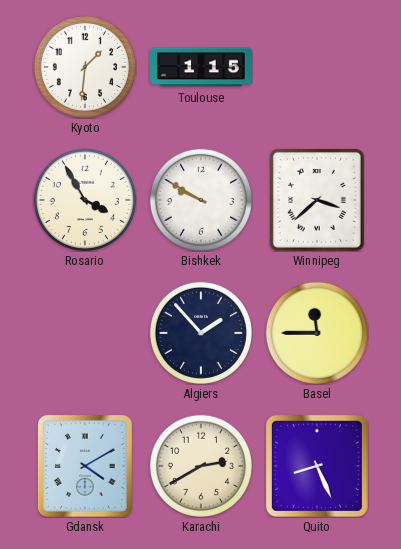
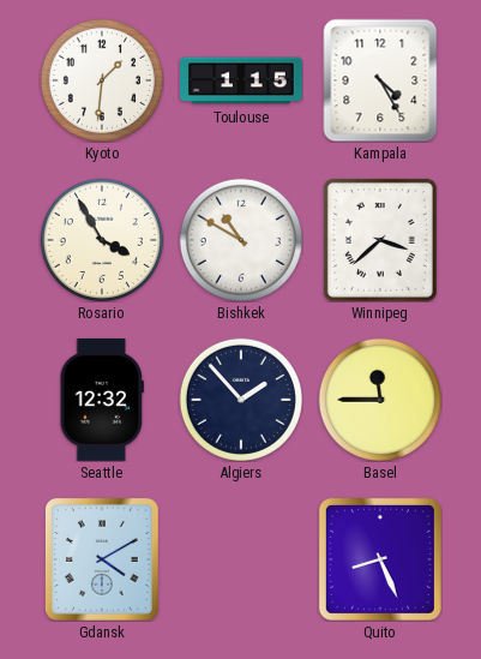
Kampala: none -> 4:25 (380, 80)
Bishkek: 9:50 -> 10:50 (241, 240)
Seattle: none -> 12:32 (102, 400)
Karachi: 2:40 -> none (201, 466)
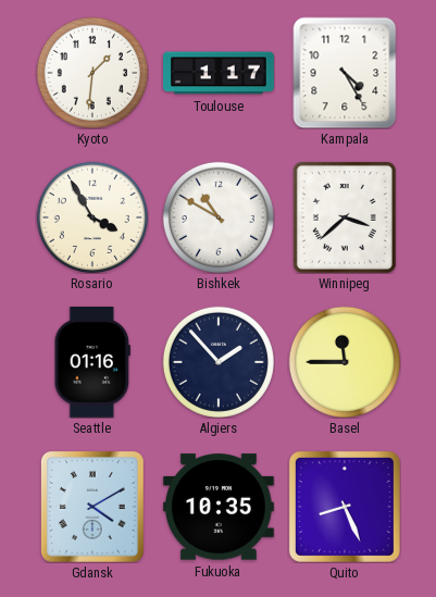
Toulouse: 1:15 -> 1:17 (219, 73)
Seattle: 12:32 -> 01:16 (92, 362)
Fukuoka: none -> 10:35 (219, 507)
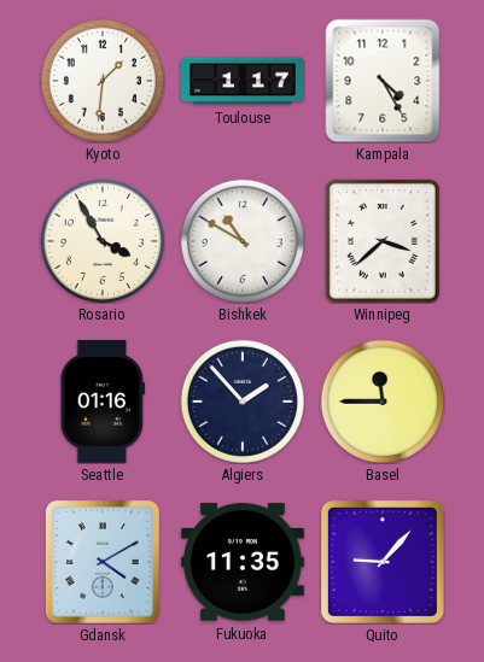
Fukuoka: 10:35 -> 11:35 (243, 562)
Quito: 8:26 -> 9:07 (383, 562)
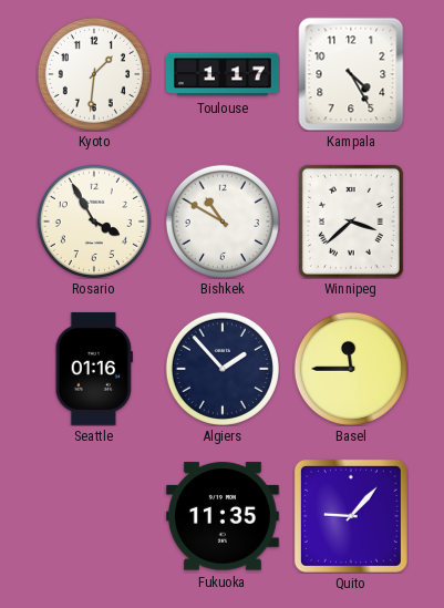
Gdansk: 4:10 -> none (103, 562)
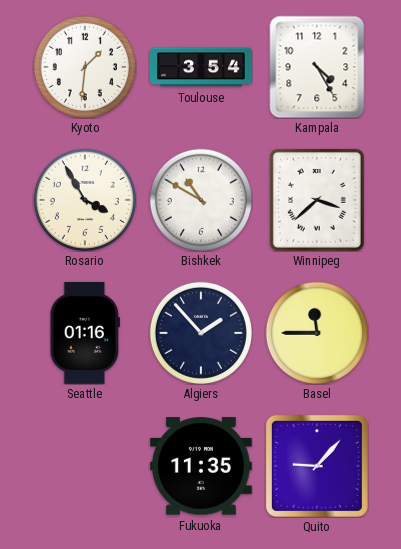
Toulouse: 1:17 -> 3:54 (201, 67)
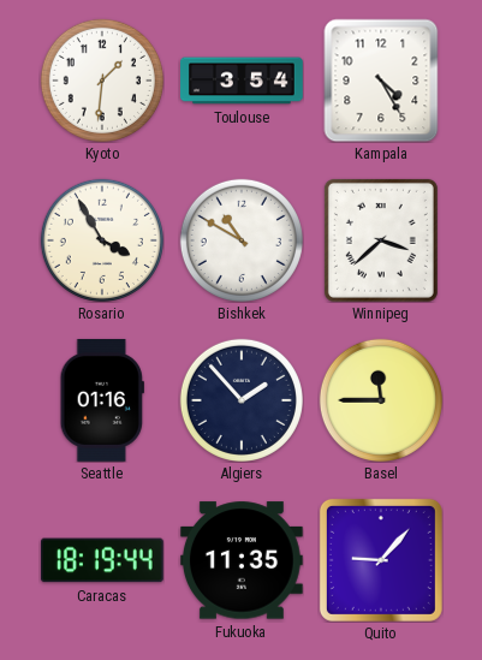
Caracas: none -> 18:19 (102, 560)
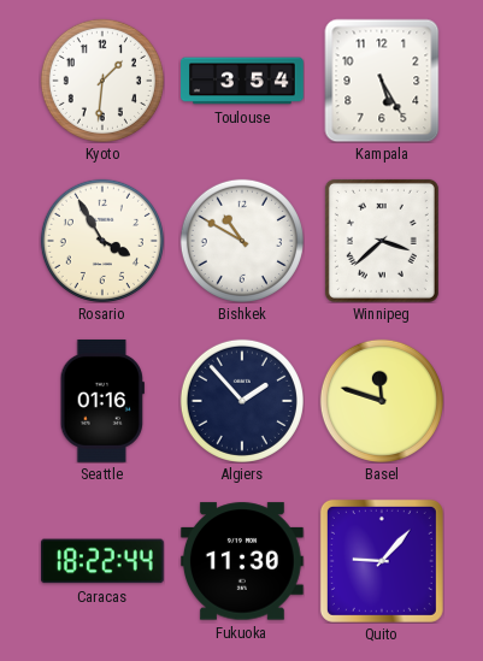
Kampala: 4:25 -> 5:25 (382, 81)
Basel: 11:45 -> 11:48 (382, 401)
Caracas: 18:19 -> 18:22 (102, 561)
Fukuoka: 11:35 -> 11:30 (242, 561)
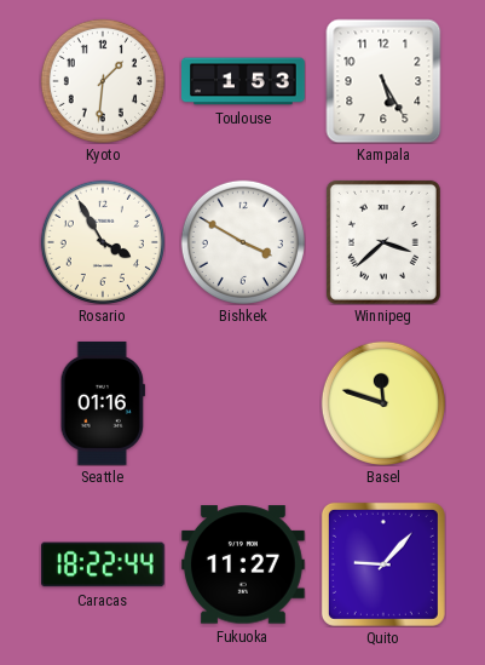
Toulouse: 3:54 -> 1:53 (243, 81)
Bishkek: 10:50 -> 3:50 (243, 242)
Algiers: 1:53 -> none (242, 401)
Fukuoka: 11:30 -> 11:27 (243, 564)
